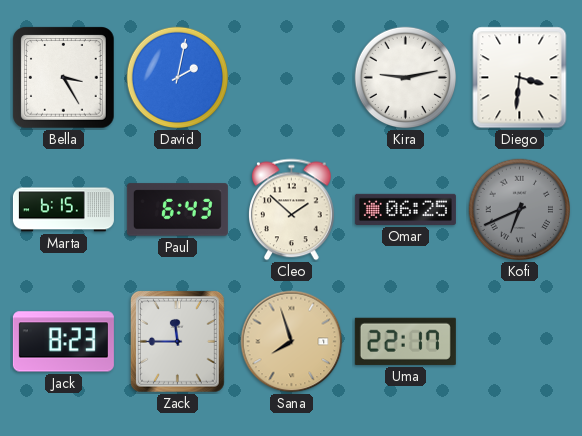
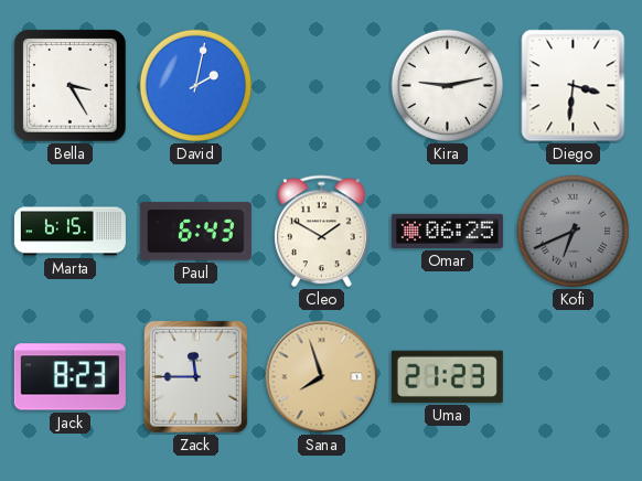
Cleo: 1:52 -> 1:50 (322, 232)
Uma: 22:17 -> 21:23 (447, 376)
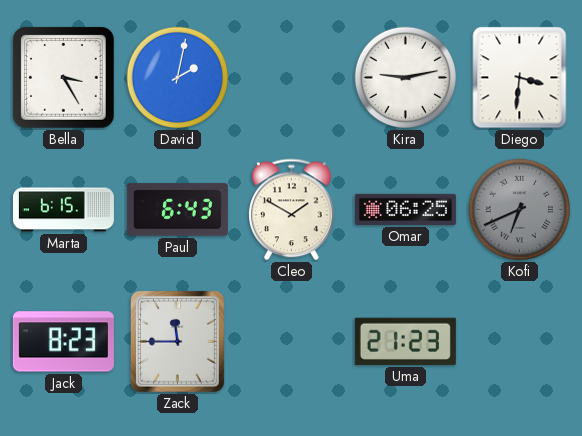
Sana: 7:57 -> none (322, 377)
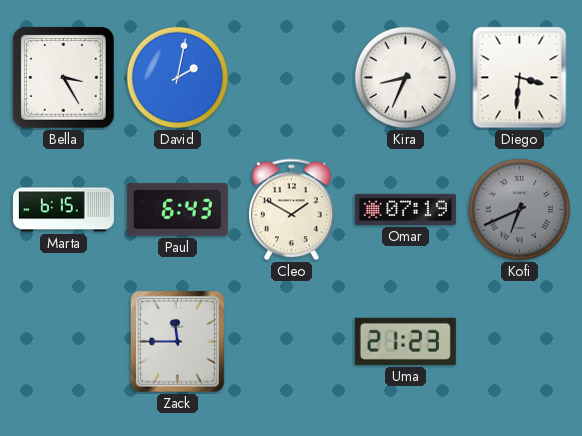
Kira: 9:13 -> 8:34 (406, 78)
Omar: 06:25 -> 07:19 (405, 209)
Jack: 8:23 -> none (63, 342)
